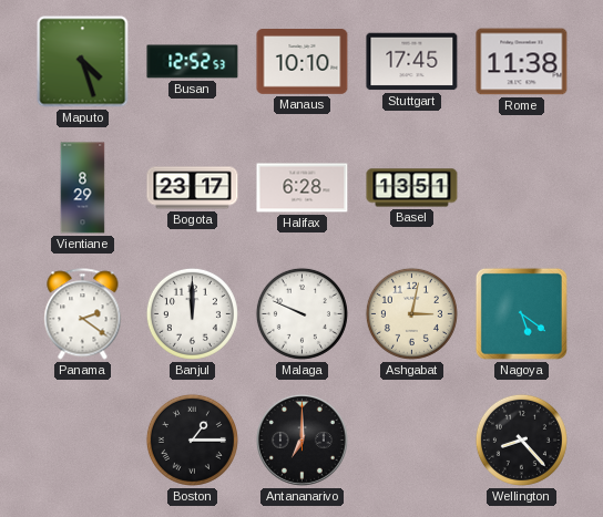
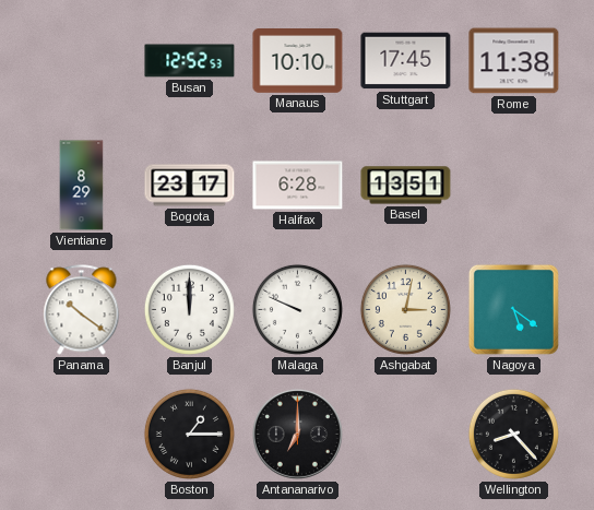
Maputo: 4:27 -> none (83, 62)
Panama: 2:21 -> 10:21 (82, 310)
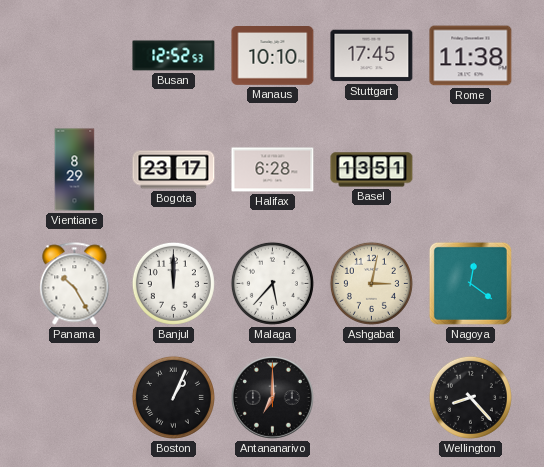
Panama: 10:21 -> 10:25 (75, 284)
Malaga: 9:49 -> 5:37 (272, 283)
Nagoya: 5:21 -> 12:21 (470, 283)
Boston: 1:15 -> 1:04 (173, 397)
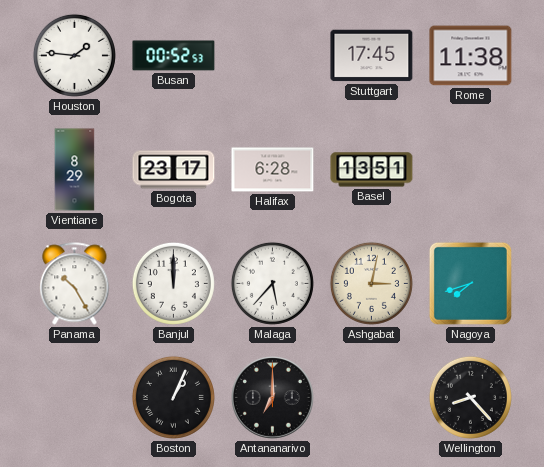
Houston: none -> 1:46 (74, 55)
Busan: 12:52 -> 00:52 (174, 56)
Manaus: 10:10 -> none (273, 56)
Nagoya: 12:21 -> 7:42 (470, 283)
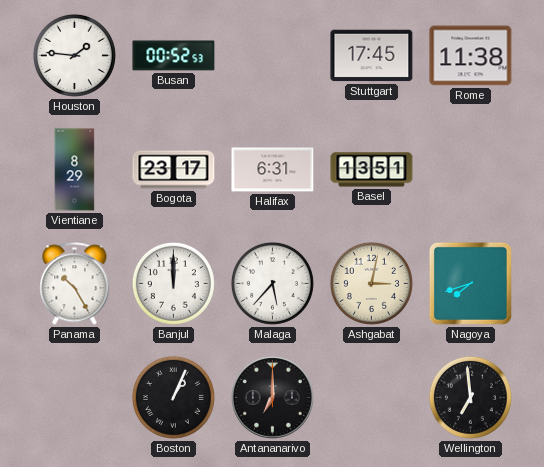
Halifax: 6:28 -> 6:31 (273, 170)
Wellington: 8:23 -> 6:59 (470, 397)
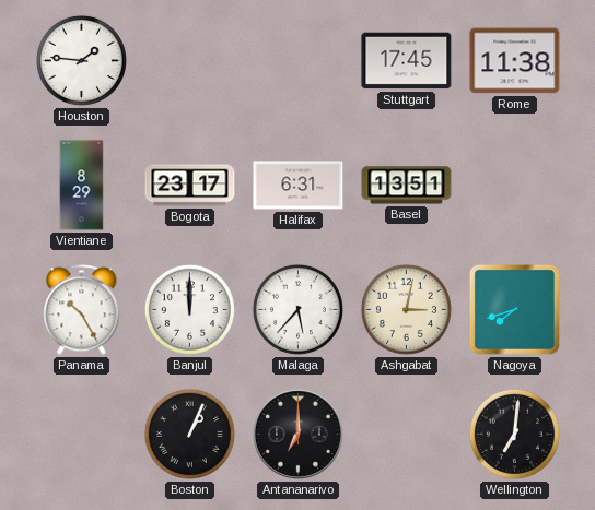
Busan: 00:52 -> none (174, 56)
Wellington: 6:59 -> 7:01 (514, 434)
